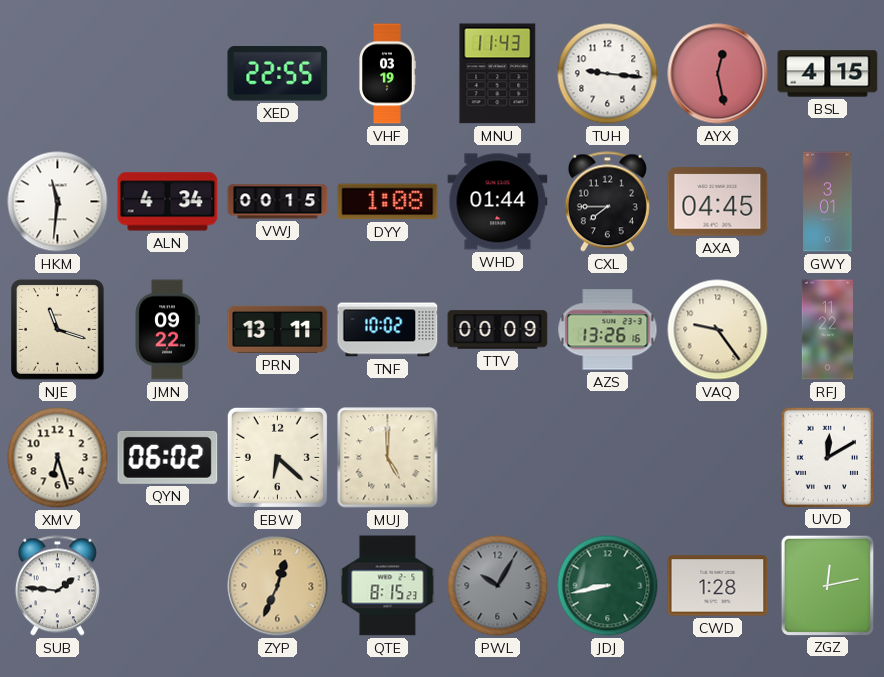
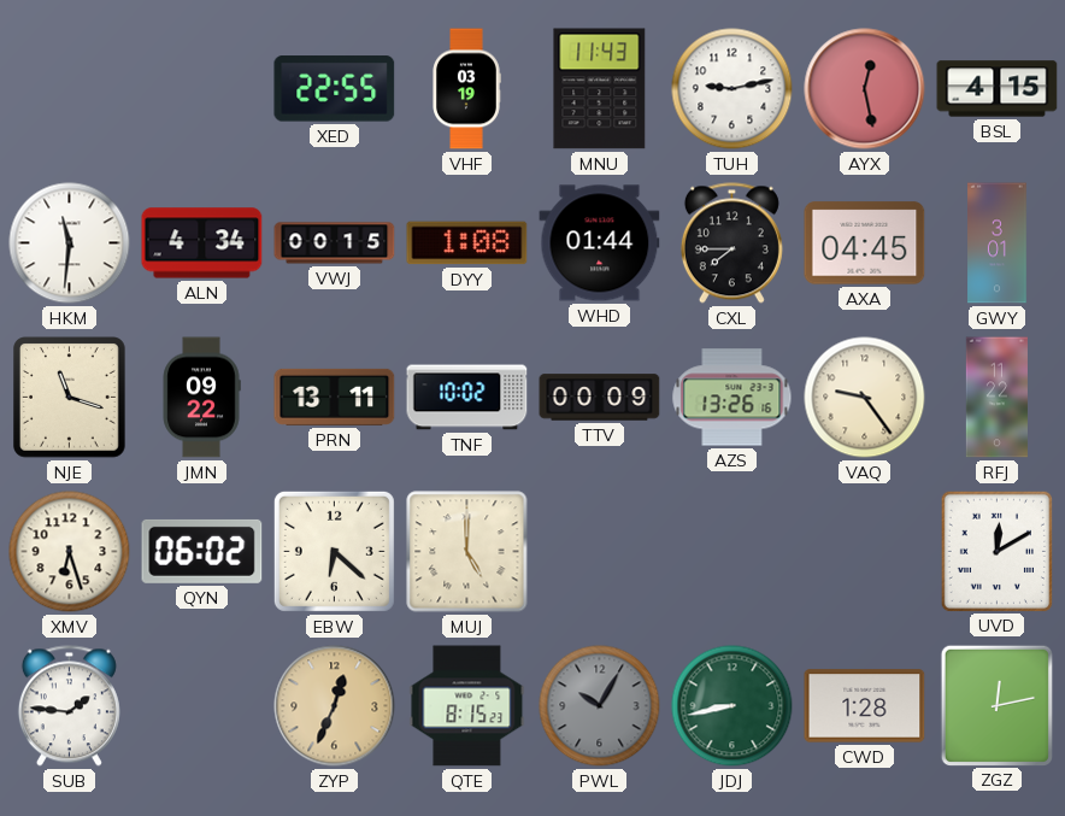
TUH: 9:16 -> 9:13 (732, 89)
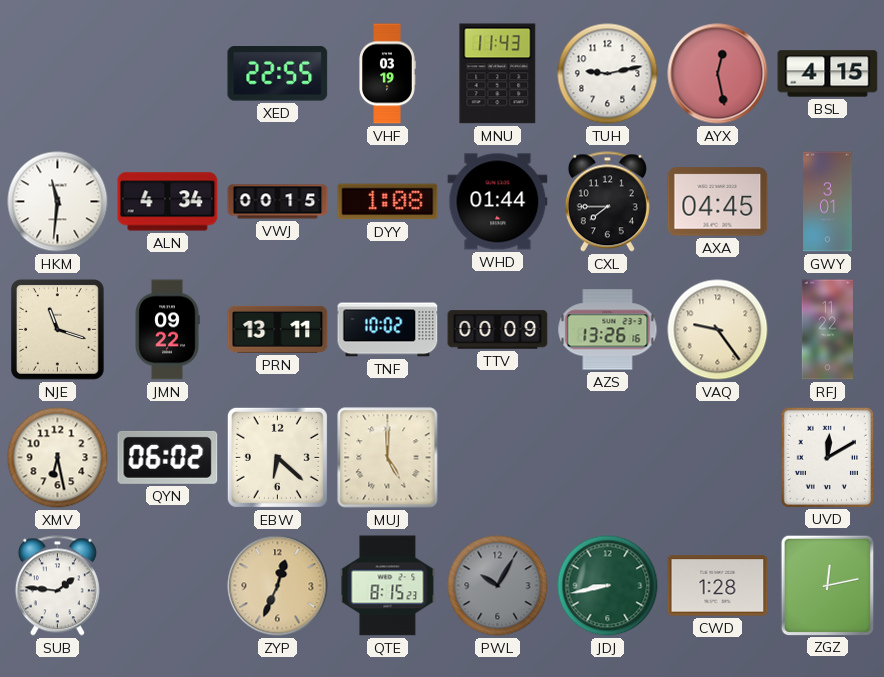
XMV: 6:27 -> 6:28 (58, 458)
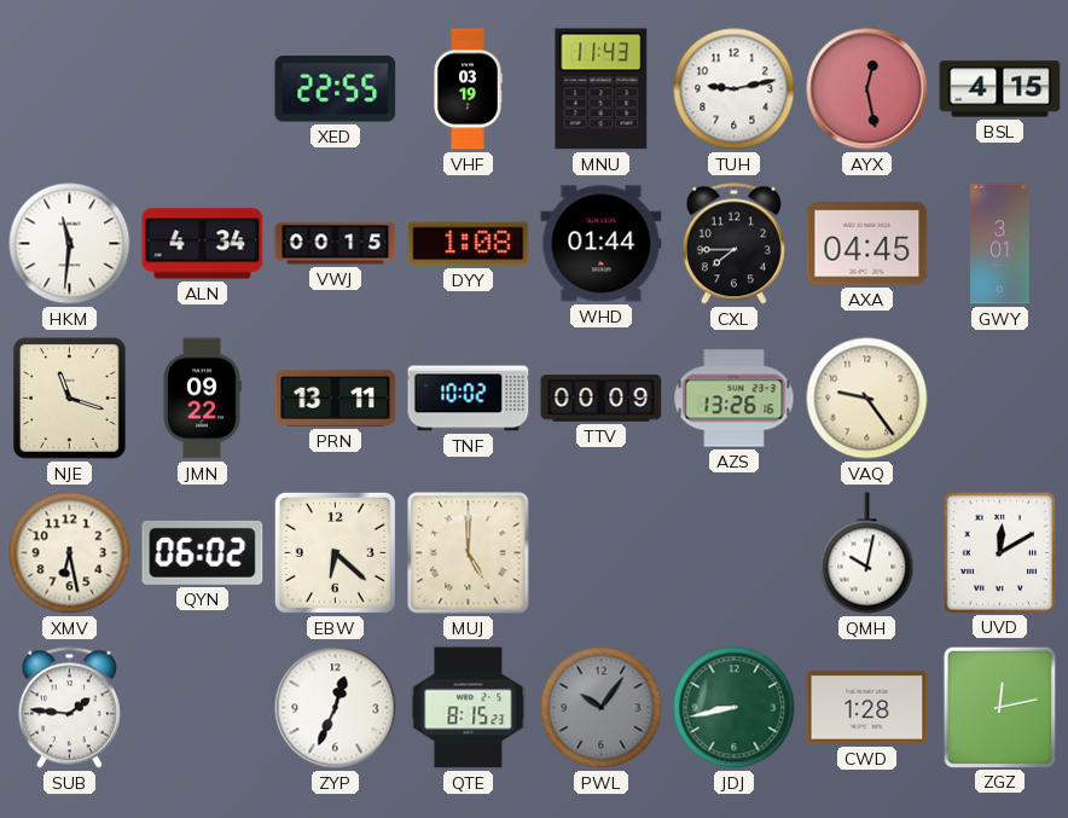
RFJ: 11:22 -> none (827, 330)
QMH: none -> 10:02 (867, 553)
ZYP dial: champagne -> white (336, 708)
PWL: 10:05 -> 10:06 (602, 708)
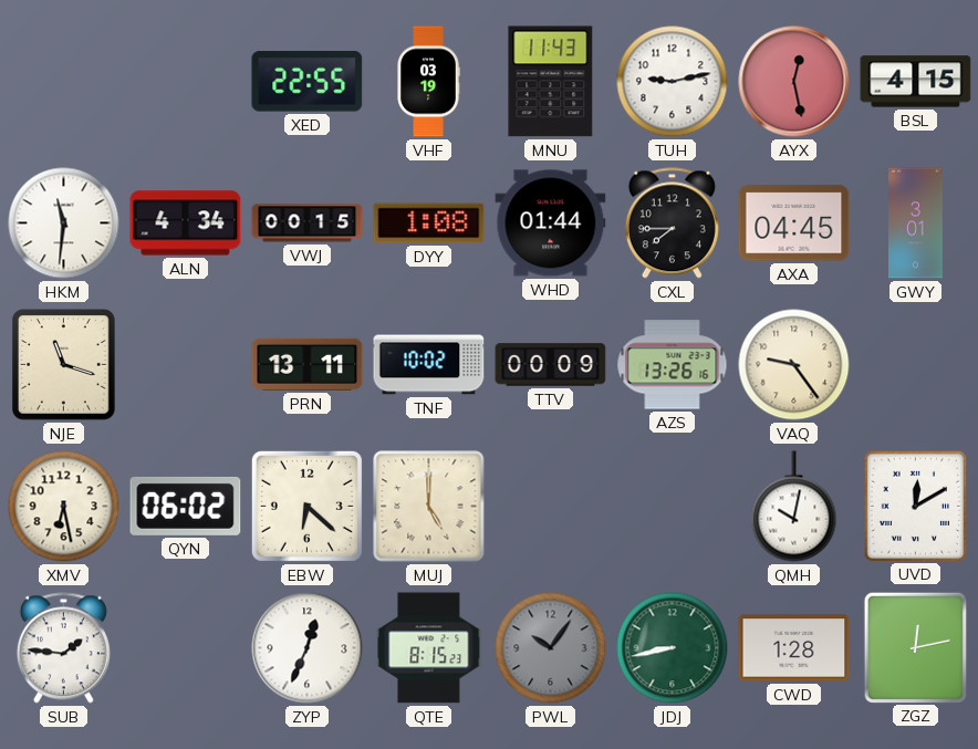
JMN: 09:22 -> none (202, 399)
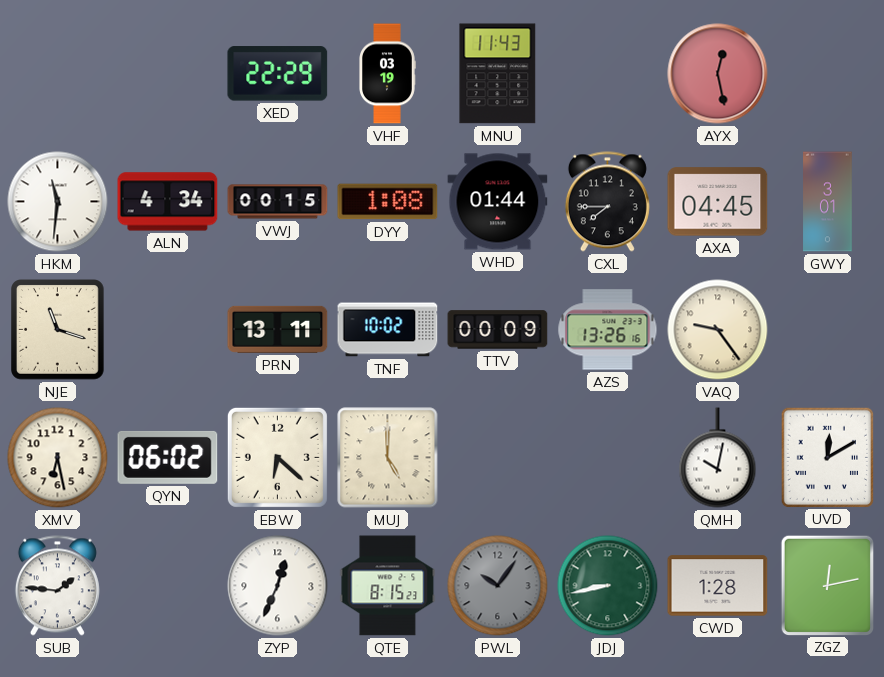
XED: 22:55 -> 22:29 (278, 74)
TUH: 9:13 -> none (673, 82)
BSL: 4:15 -> none (916, 82)
